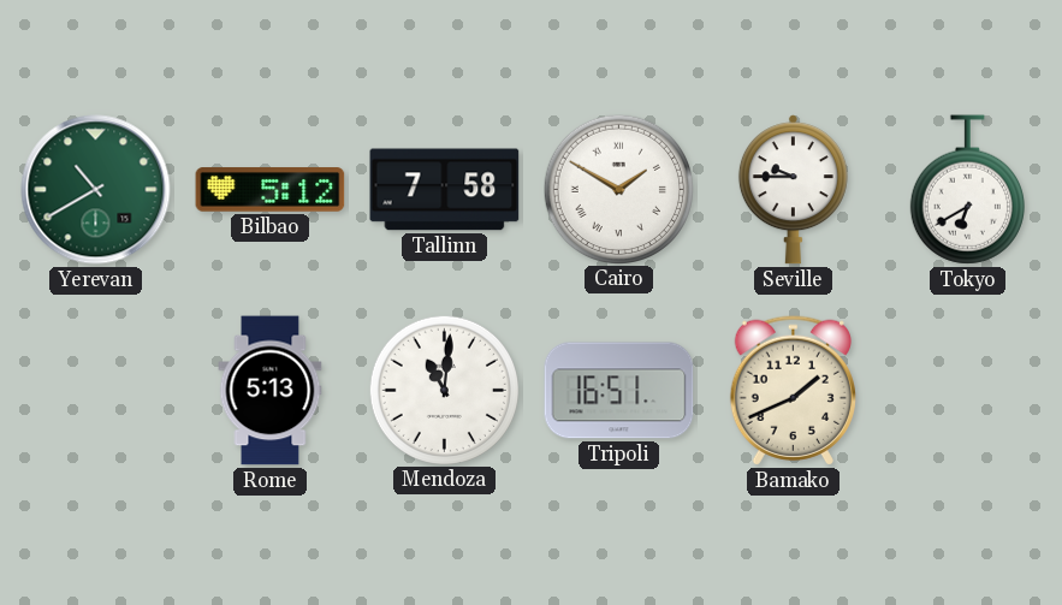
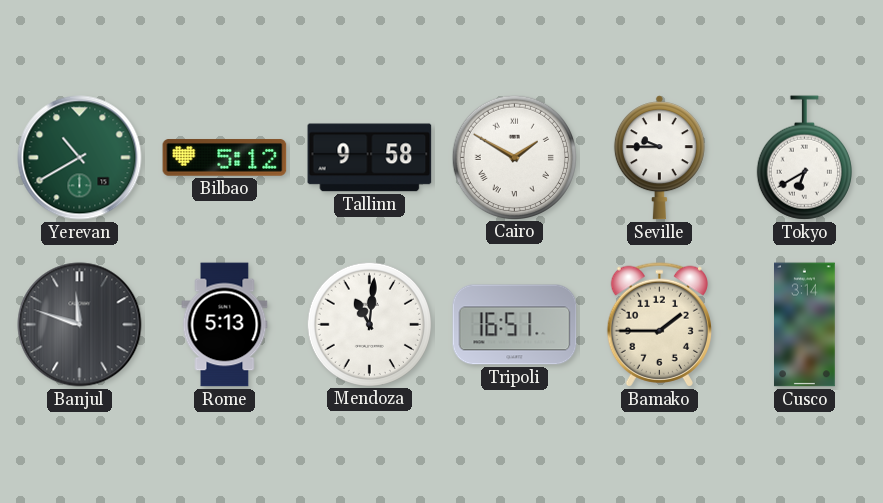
Tallinn: 7:58 -> 9:58 (370, 158)
Banjul: none -> 11:48 (80, 325)
Bamako: 1:41 -> 1:45 (659, 324)
Cusco: none -> 3:14 (805, 325)
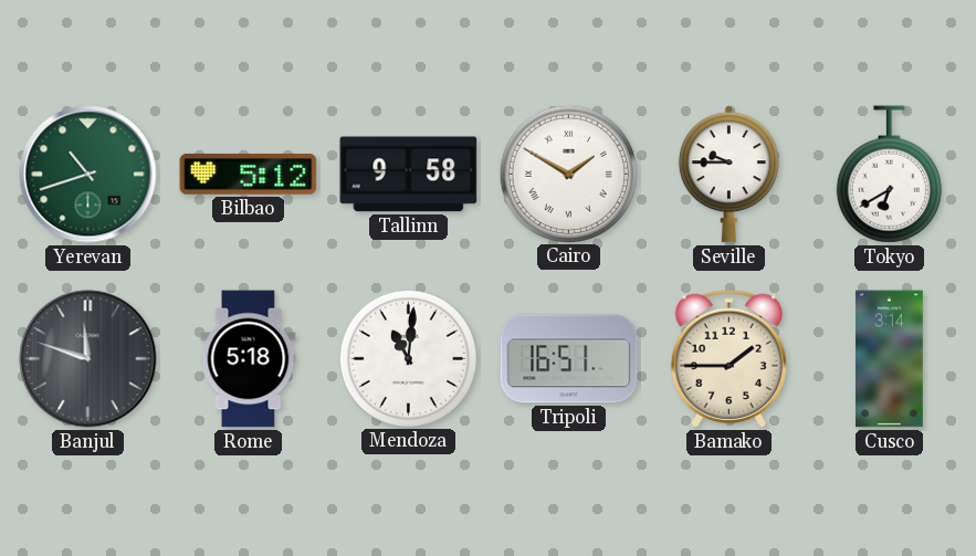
Yerevan: 10:40 -> 10:42 (88, 175)
Rome: 5:13 -> 5:18 (249, 359)
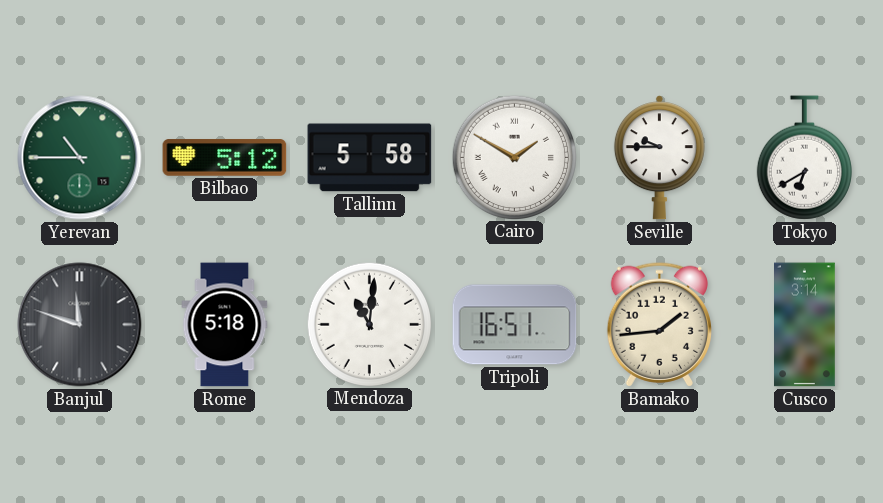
Yerevan: 10:42 -> 10:45 (80, 158)
Tallinn: 9:58 -> 5:58 (370, 158)
Bamako: 1:45 -> 1:44 (659, 324)
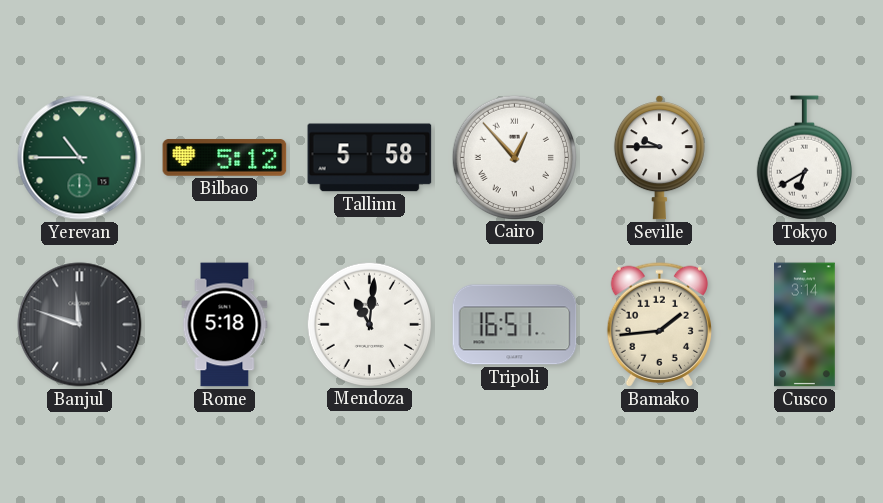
Cairo: 1:50 -> 12:53 (514, 157)
